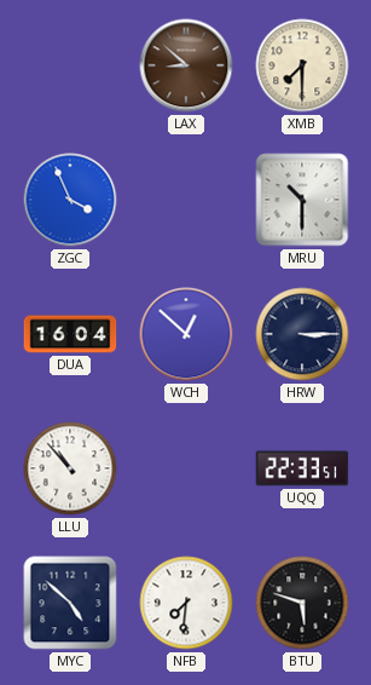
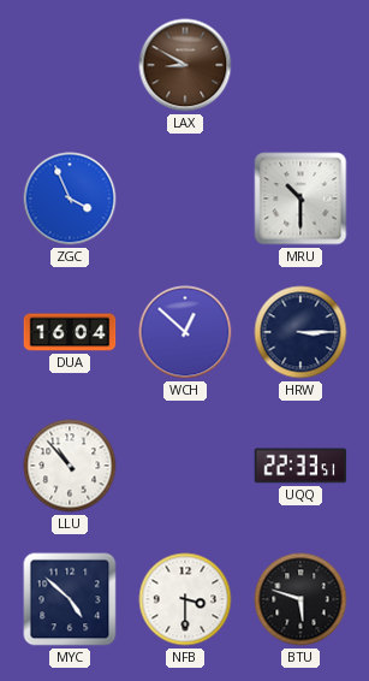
LAX: 8:52 -> 8:50 (185, 65)
XMB: 7:30 -> none (302, 65)
NFB: 7:31 -> 3:30 (185, 599)
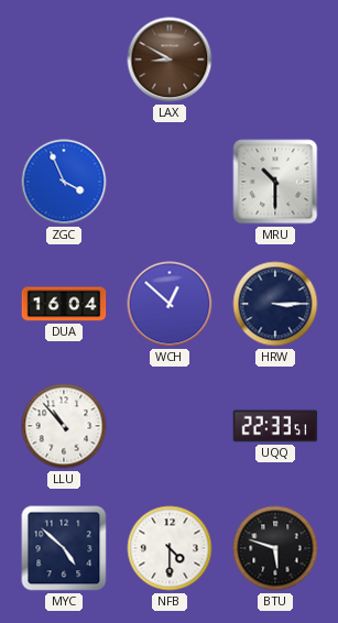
NFB: 3:30 -> 4:30 (170, 548)
